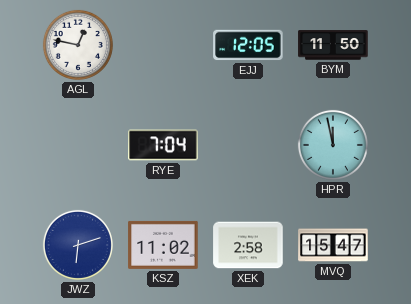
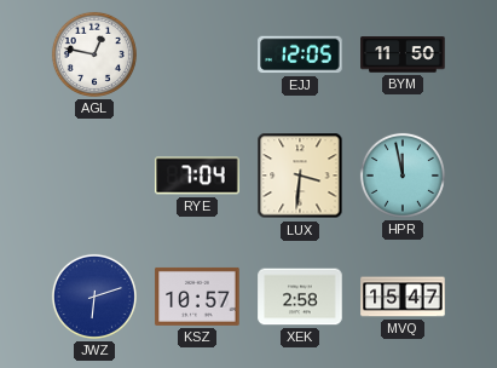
LUX: none -> 3:31 (300, 176)
KSZ: 11:02 -> 10:57 (197, 297)
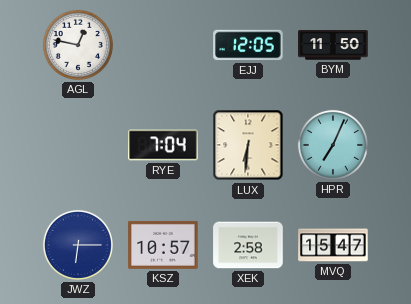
LUX: 3:31 -> 6:31 (248, 145)
HPR: 11:58 -> 7:04 (333, 145)
JWZ: 6:12 -> 6:15 (78, 245)
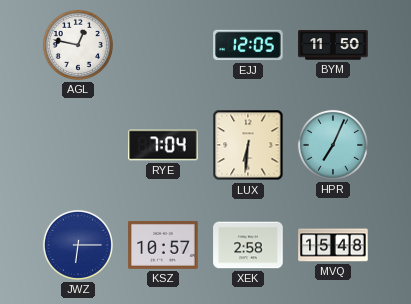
MVQ: 15:47 -> 15:48 (333, 245)
